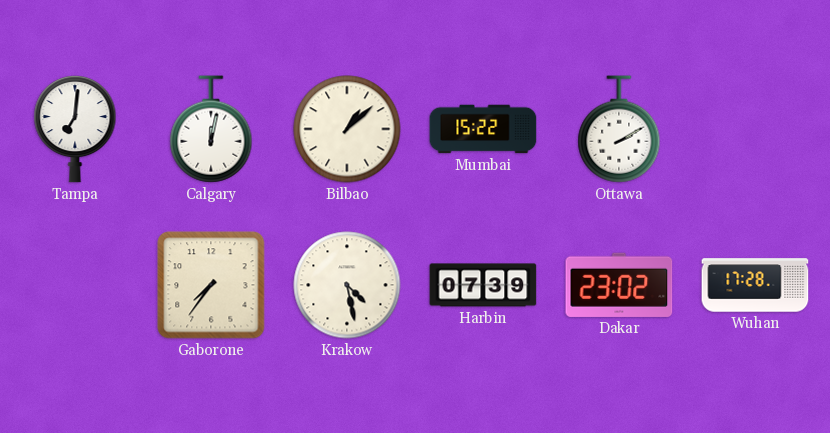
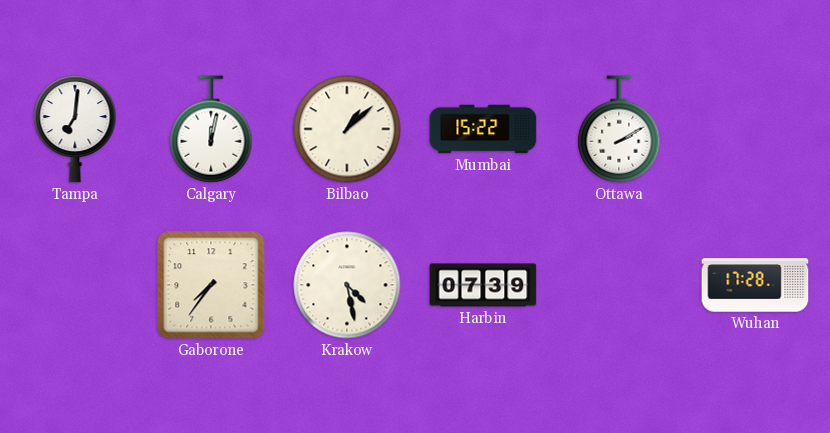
Dakar: 23:02 -> none (619, 285)
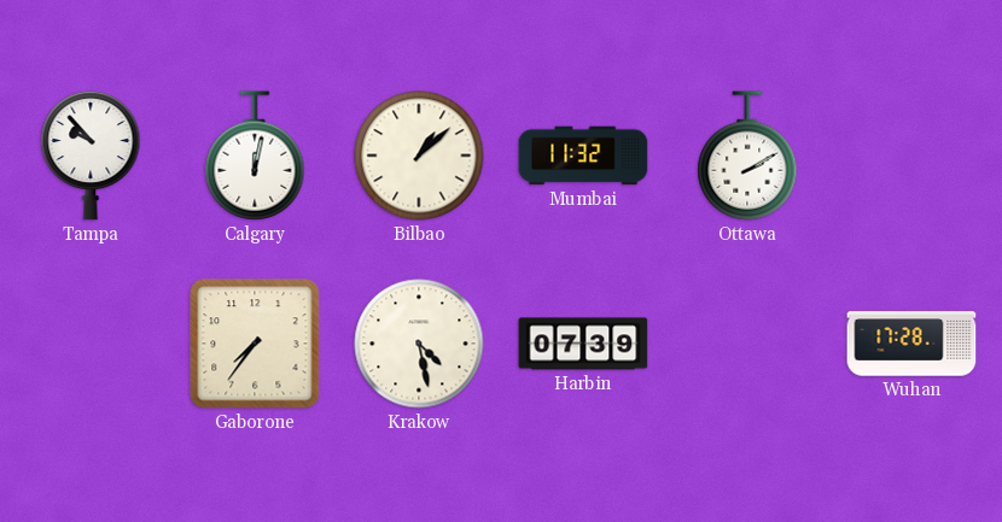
Tampa: 7:01 -> 9:53 (91, 156)
Mumbai: 15:22 -> 11:32 (583, 156)
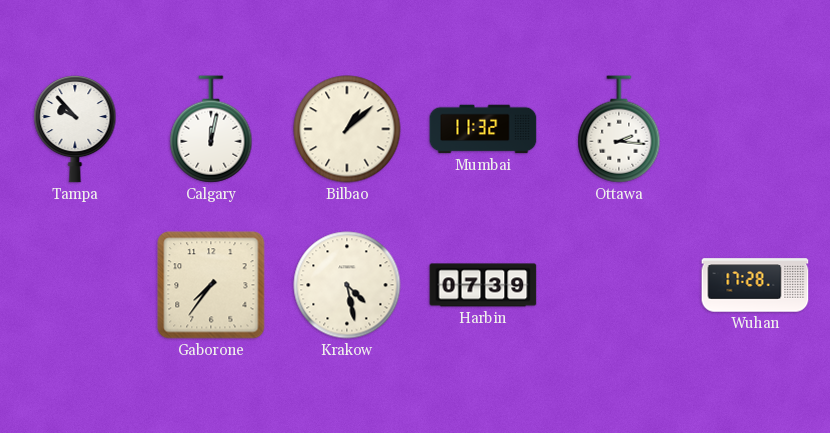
Ottawa: 2:10 -> 2:16 (619, 129)
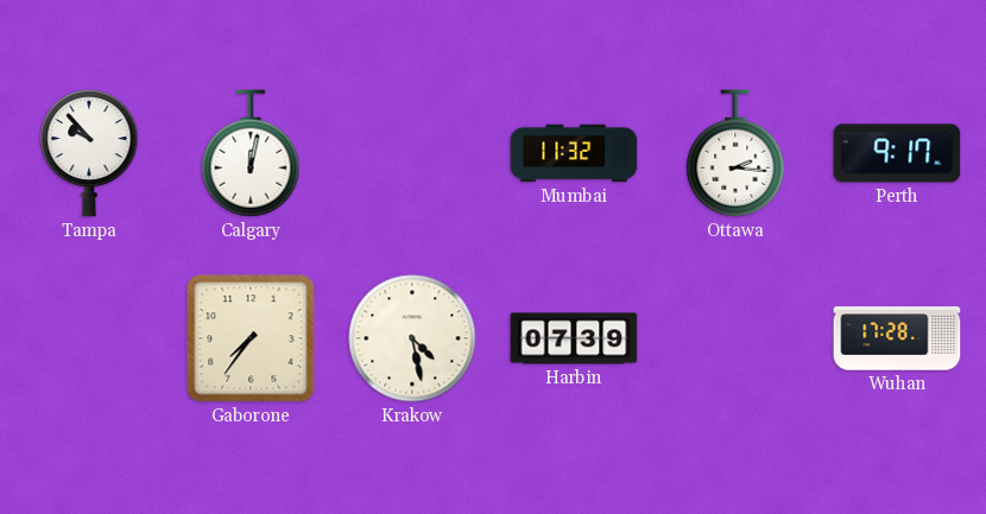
Bilbao: 1:08 -> none (347, 129)
Perth: none -> 9:17 (897, 153)
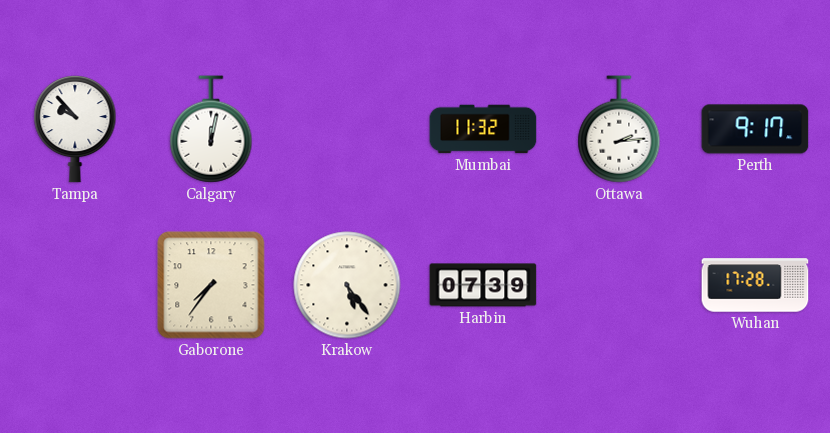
Ottawa: 2:16 -> 2:14 (619, 129)
Krakow: 4:28 -> 5:24 (347, 285)
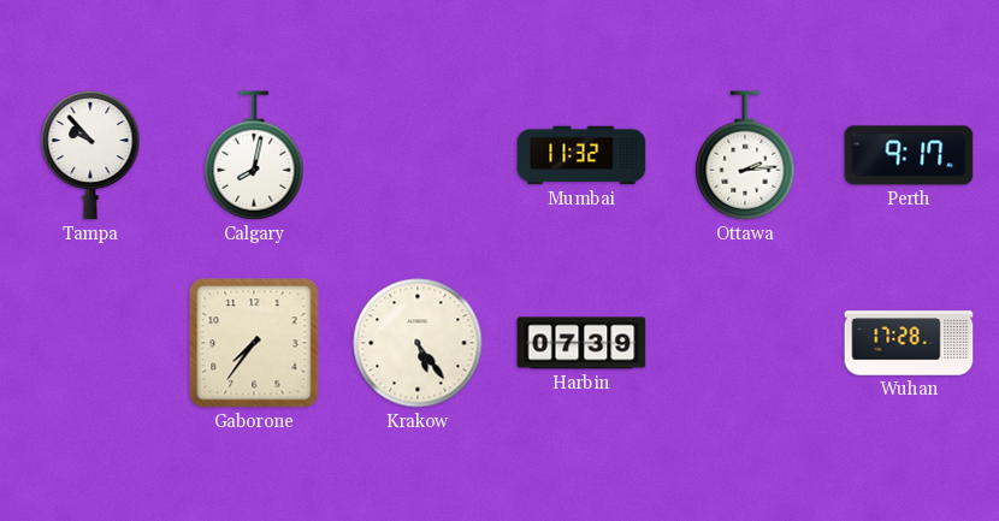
Calgary: 12:02 -> 8:02 (254, 155)
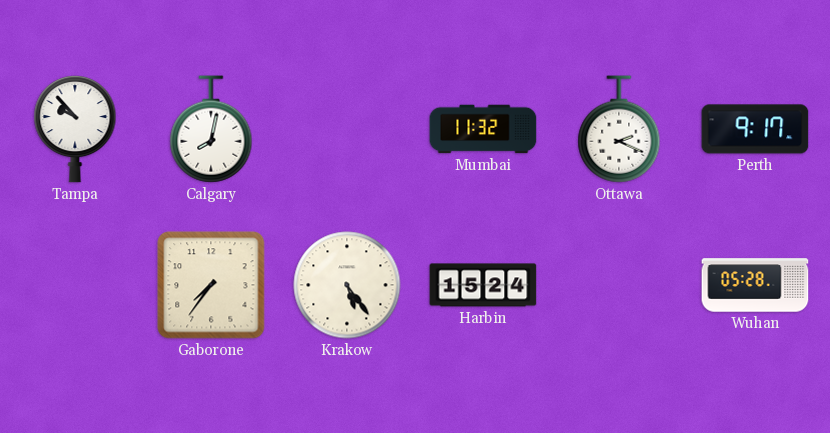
Ottawa: 2:14 -> 2:19 (619, 129)
Harbin: 07:39 -> 15:24 (483, 285)
Wuhan: 17:28 -> 05:28 (755, 285)
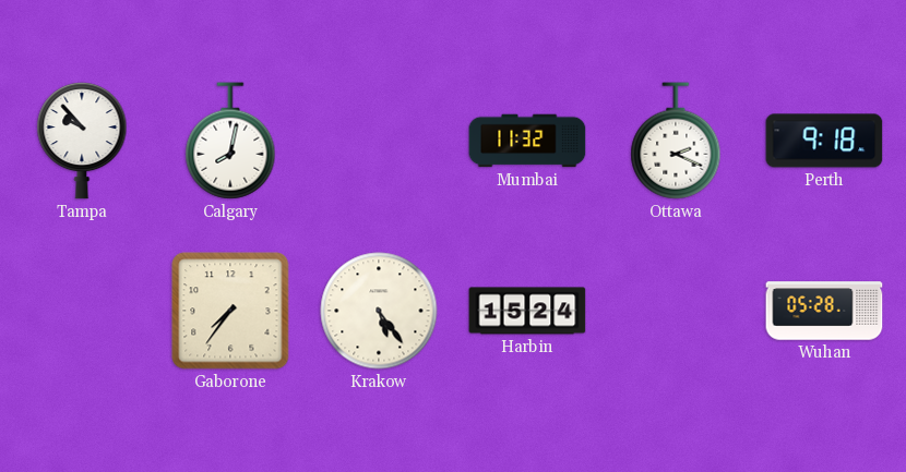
Perth: 9:17 -> 9:18 (824, 141)
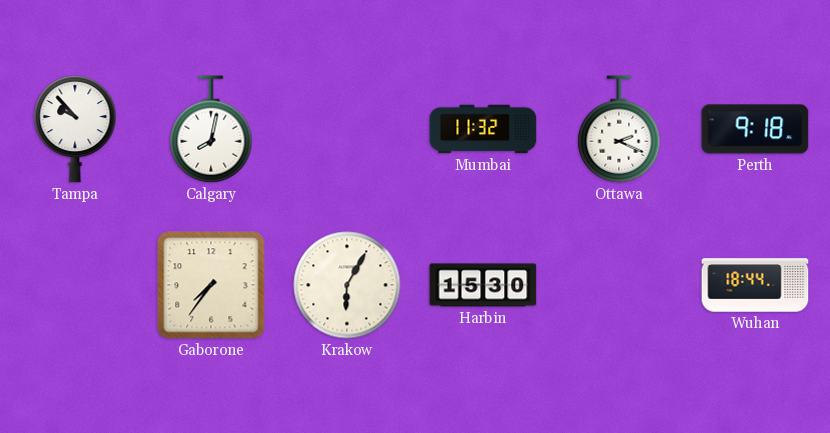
Krakow: 5:24 -> 6:05 (347, 285)
Harbin: 15:24 -> 15:30 (483, 285)
Wuhan: 05:28 -> 18:44 (755, 285)
